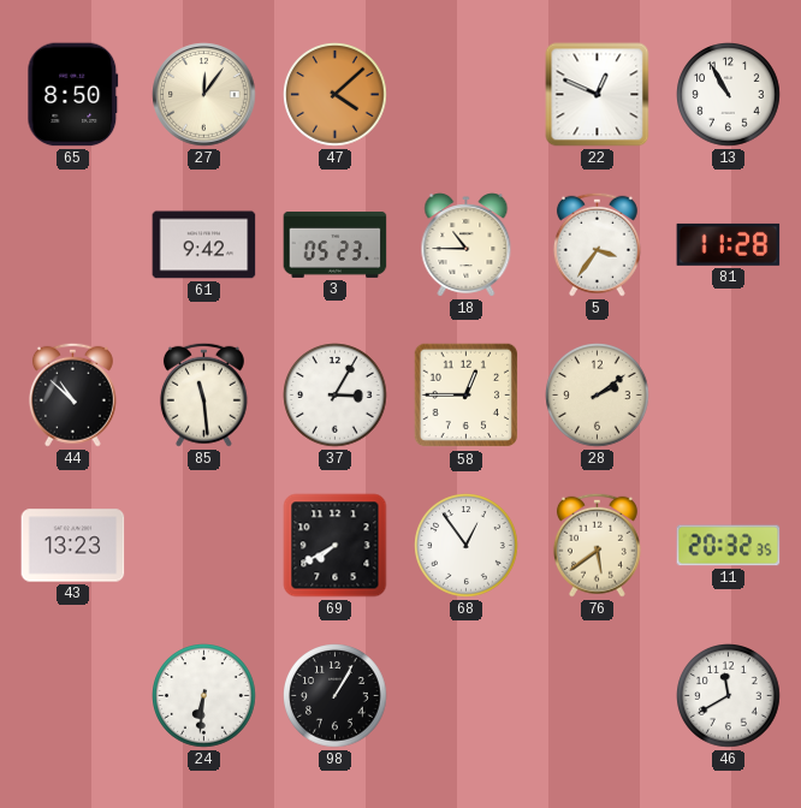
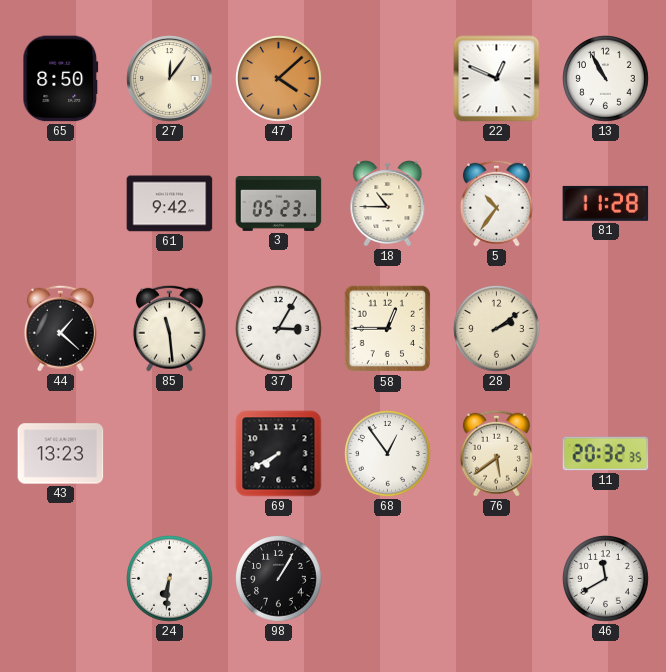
5: 3:36 -> 10:36 (496, 203)
44: 10:52 -> 1:22 (60, 328)
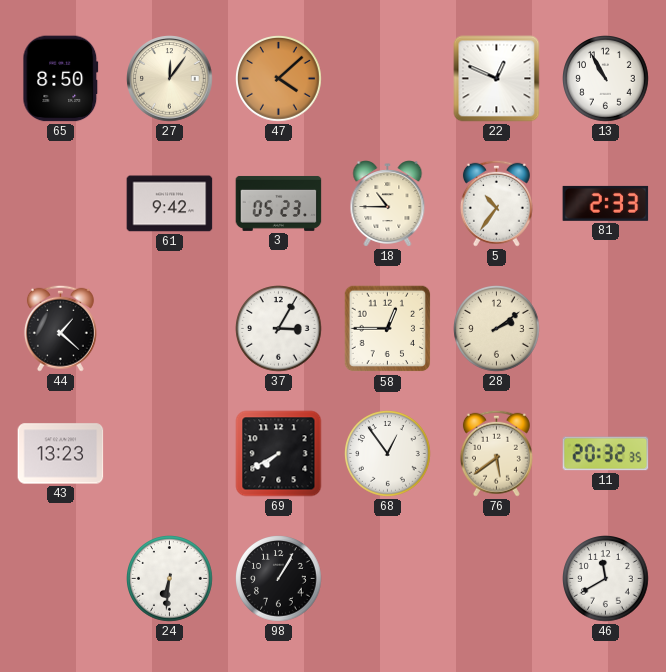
81: 11:28 -> 2:33 (606, 203)
85: 11:29 -> none (169, 328)
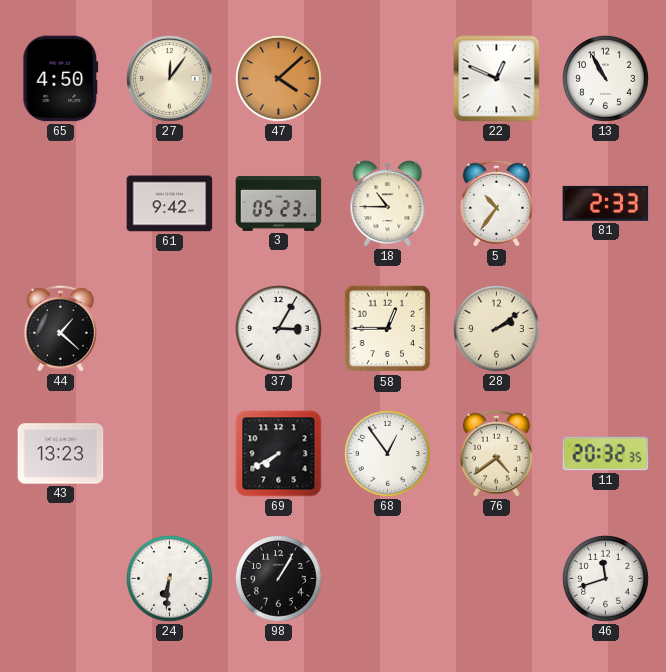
65: 8:50 -> 4:50 (61, 79)
76: 5:39 -> 4:39 (496, 453)
46: 11:40 -> 11:42 (606, 579)
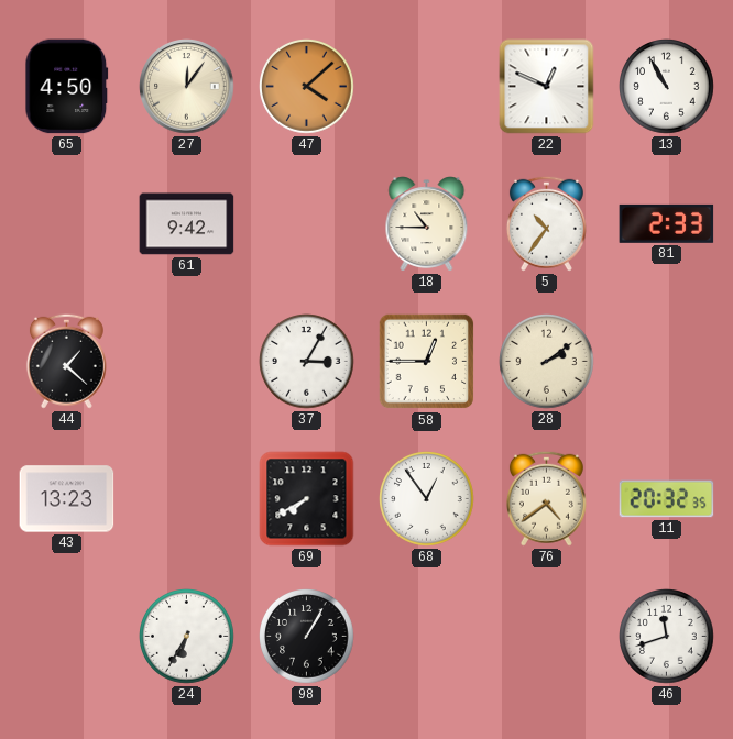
3: 05:23 -> none (279, 203)
24: 6:31 -> 6:35 (187, 637)
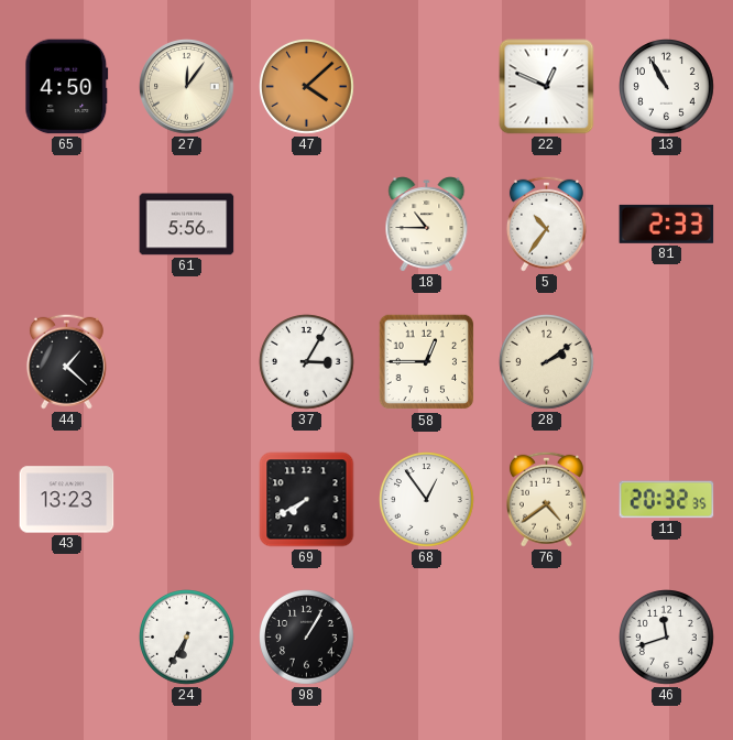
61: 9:42 -> 5:56 (187, 225)
